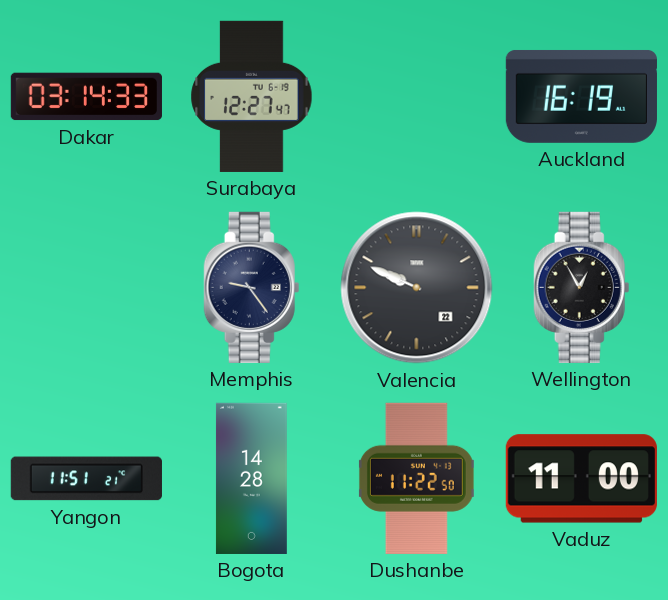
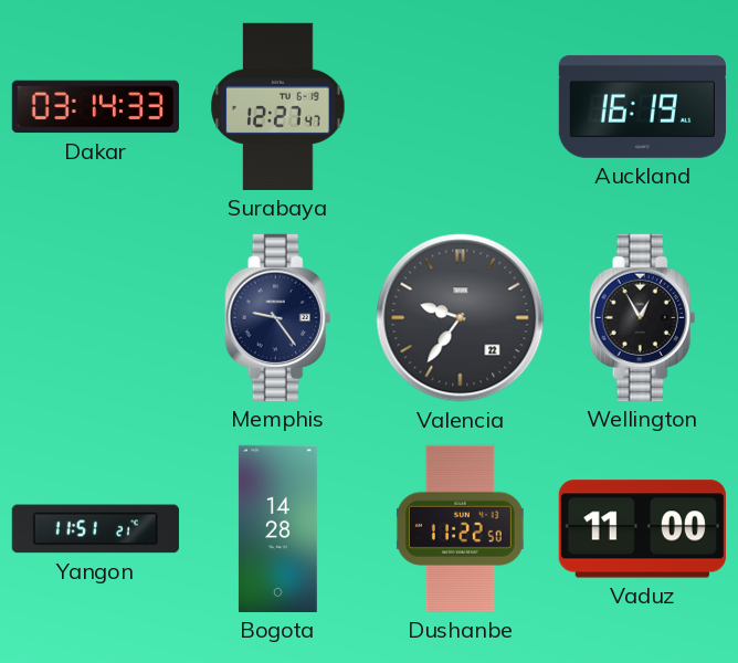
Valencia: 9:49 -> 9:36 (461, 318)
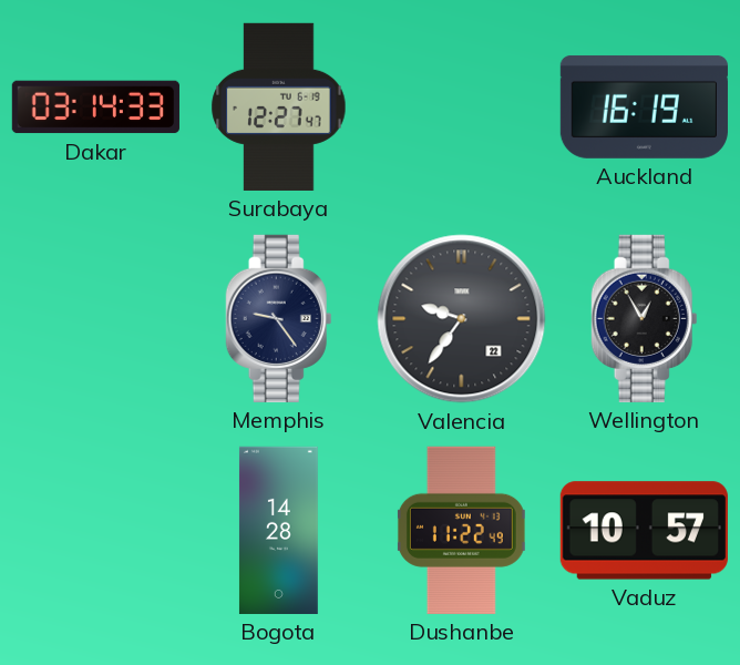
Yangon: 11:51 -> none (95, 529)
Dushanbe: 11:22:50 -> 11:22:49 (461, 530)
Vaduz: 11:00 -> 10:57 (644, 531)
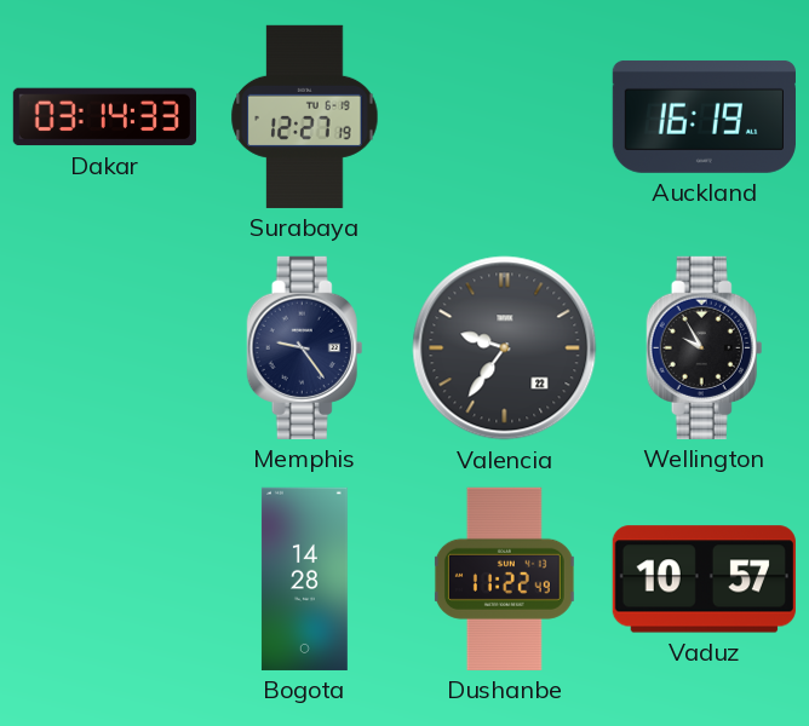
Surabaya: 12:27:47 -> 12:27:19 (305, 116)
Wellington: 12:55 -> 9:55 (705, 347)
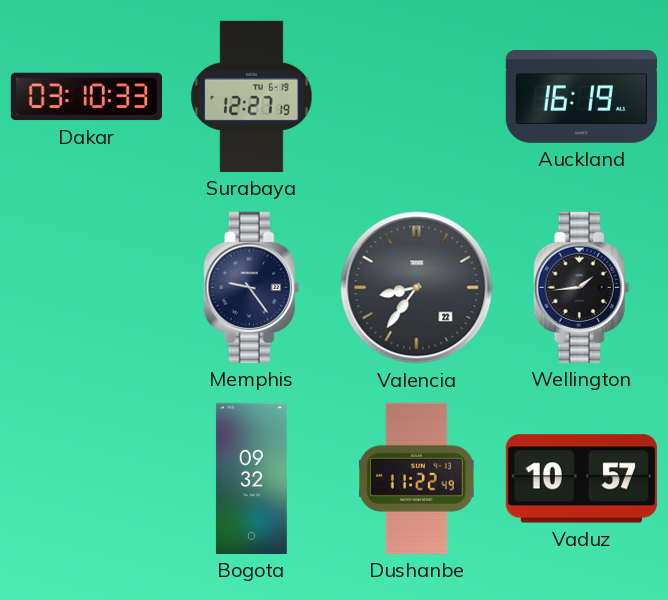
Dakar: 03:14 -> 03:10 (86, 97)
Valencia: 9:36 -> 8:36 (417, 288)
Wellington: 9:55 -> 1:44 (582, 287)
Bogota: 14:28 -> 09:32 (251, 478)
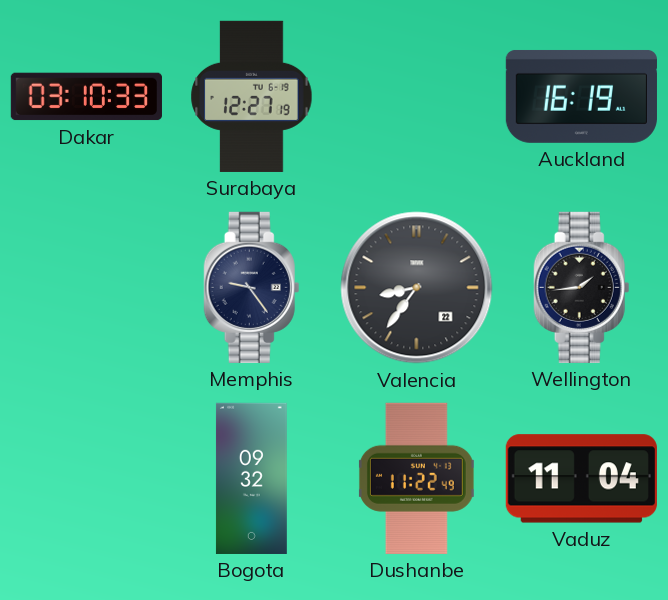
Vaduz: 10:57 -> 11:04 (581, 479)
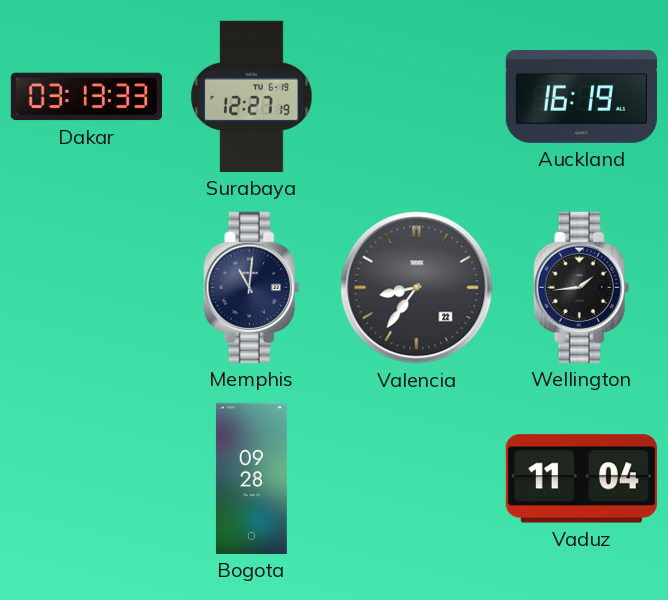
Dakar: 03:10 -> 03:13 (86, 97)
Memphis: 9:24 -> 11:01 (252, 287)
Bogota: 09:32 -> 09:28 (251, 478)
Dushanbe: 11:22 -> none (416, 478)
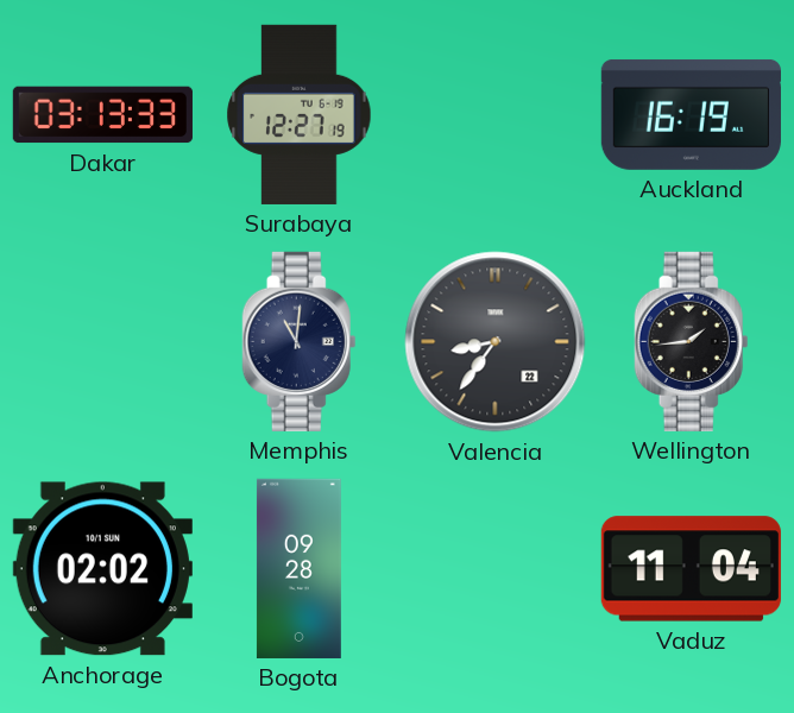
Anchorage: none -> 02:02 (102, 569)
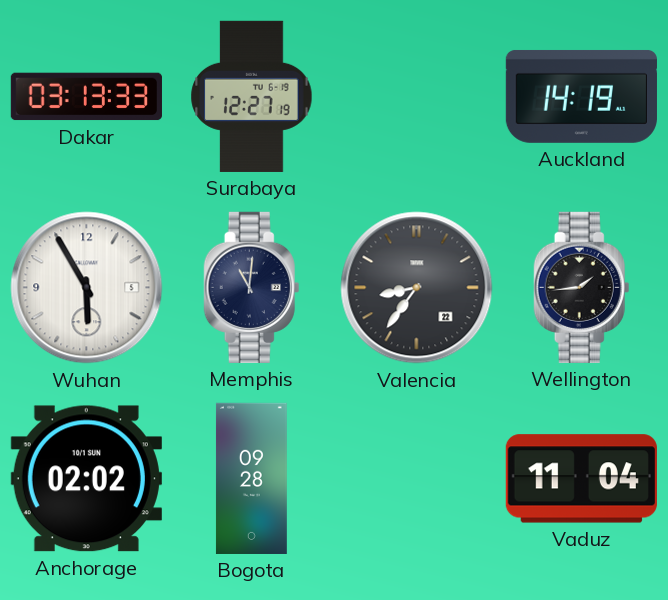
Auckland: 16:19 -> 14:19 (581, 96)
Wuhan: none -> 5:55 (87, 288)
